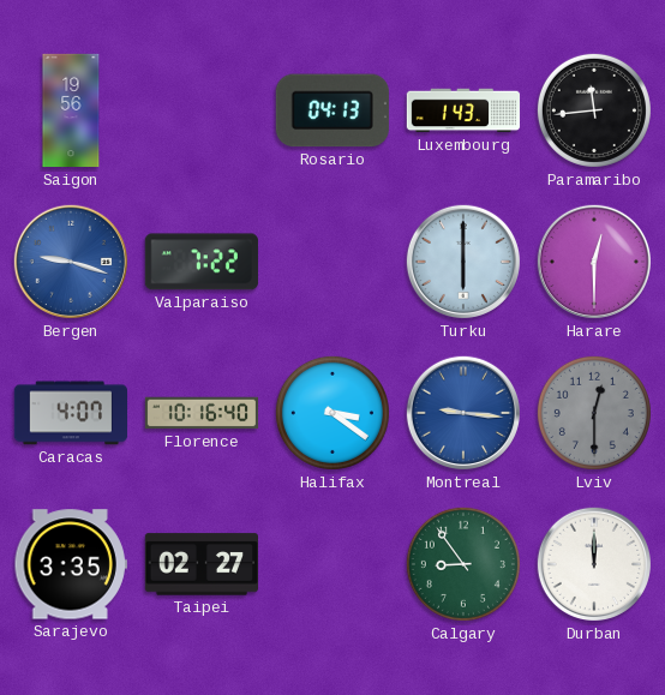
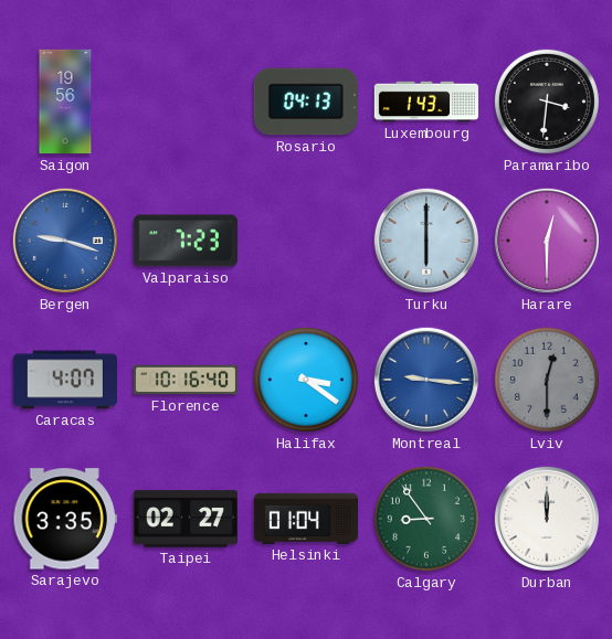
Paramaribo: 11:44 -> 3:31 (547, 102)
Valparaiso: 7:22 -> 7:23 (186, 241)
Helsinki: none -> 01:04 (305, 519)
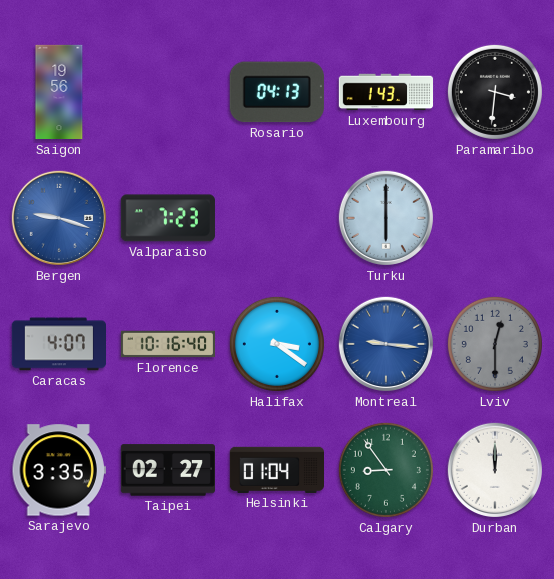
Harare: 12:30 -> none (547, 241)
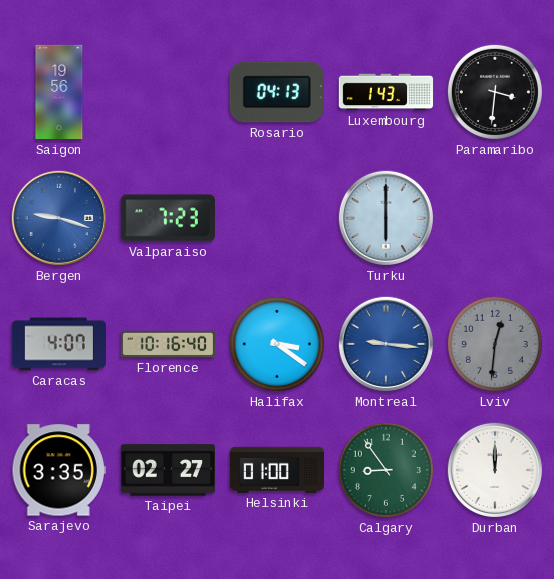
Lviv: 12:30 -> 12:31 (495, 344)
Helsinki: 01:04 -> 01:00 (276, 470)
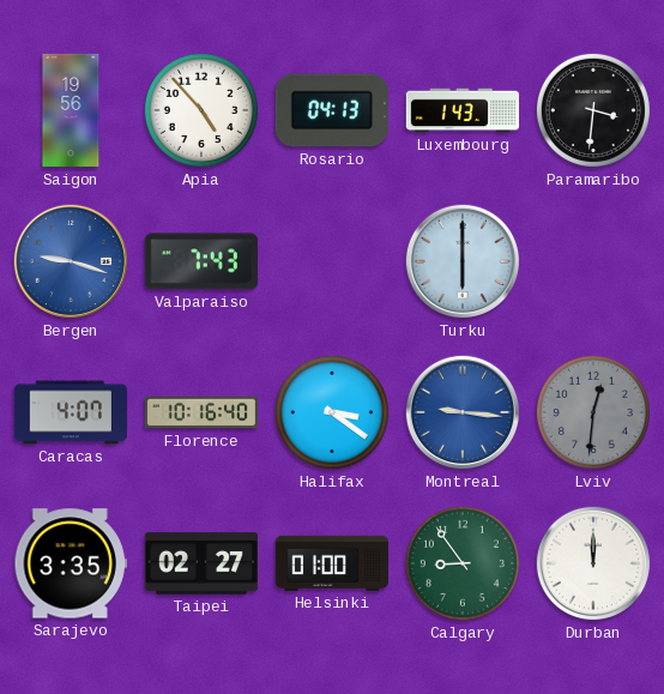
Apia: none -> 4:53 (201, 110)
Valparaiso: 7:23 -> 7:43 (201, 261)
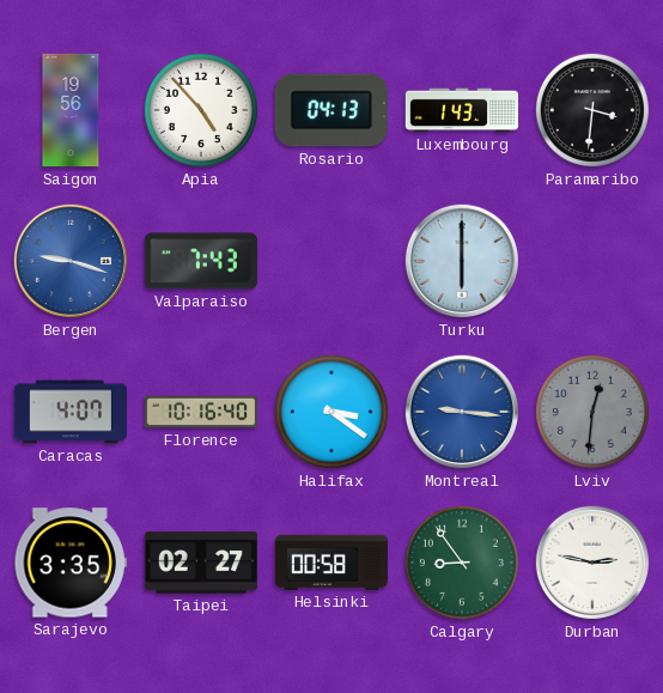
Helsinki: 01:00 -> 00:58 (330, 563)
Durban: 12:00 -> 2:47 (592, 563)
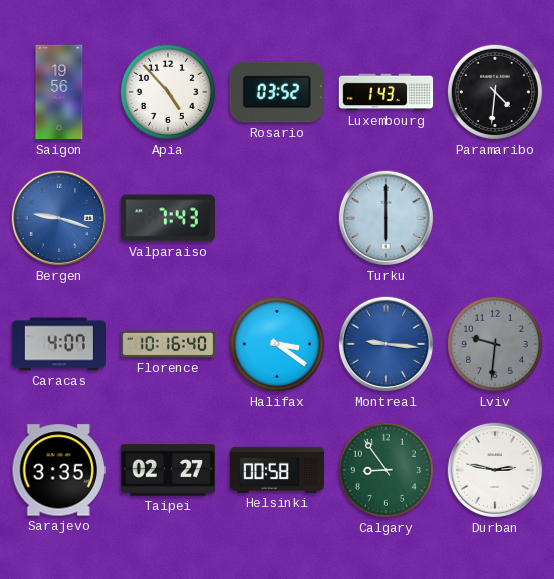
Rosario: 04:13 -> 03:52 (277, 92)
Paramaribo: 3:31 -> 4:31 (495, 92)
Lviv: 12:31 -> 9:31 (495, 344)
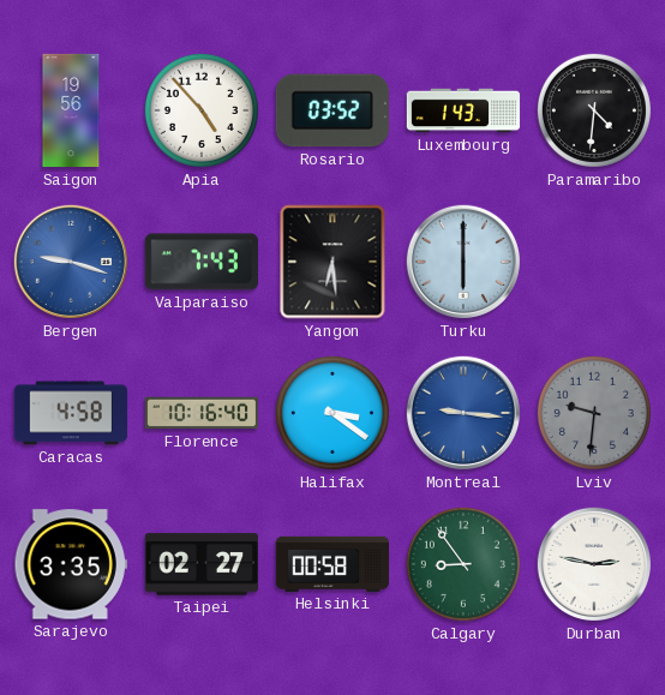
Yangon: none -> 6:29 (332, 262)
Caracas: 4:07 -> 4:58 (70, 413)
